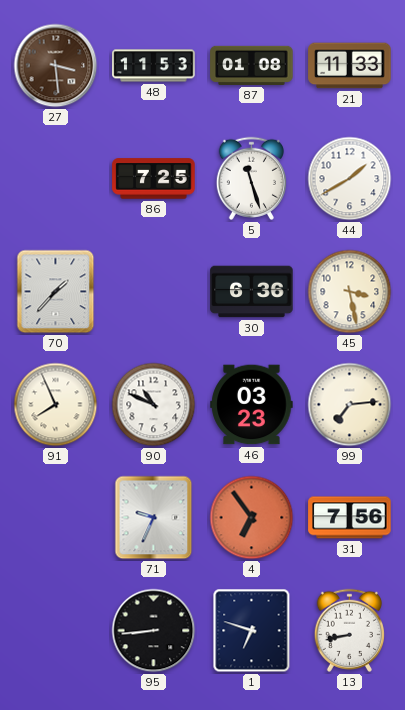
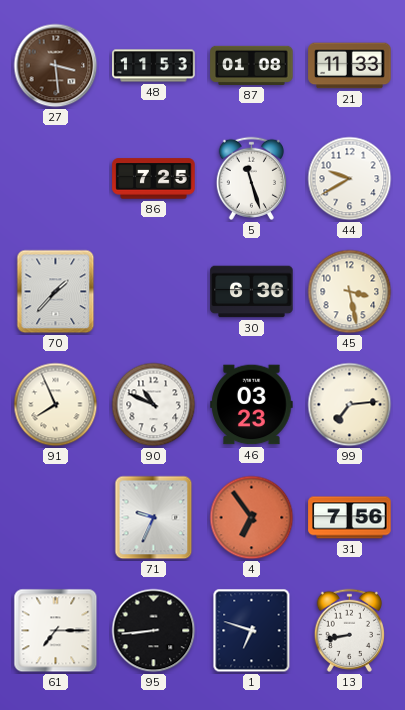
44: 1:40 -> 9:40 (350, 179)
61: none -> 7:15 (56, 631)
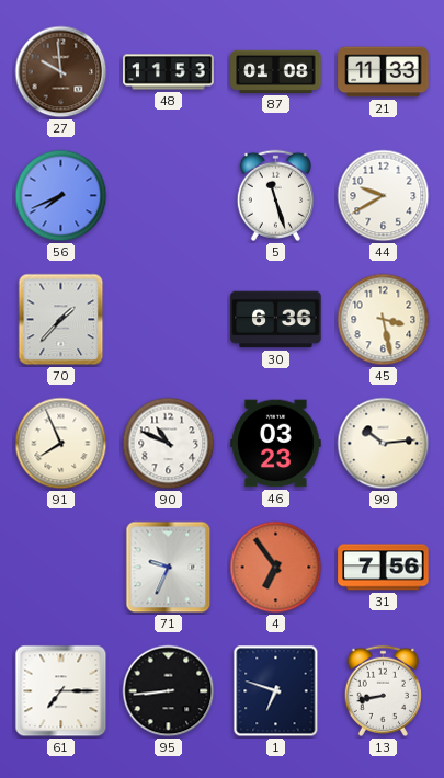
27: 3:29 -> 9:59 (61, 72)
56: none -> 7:41 (61, 196)
86: 7:25 -> none (154, 179)
99: 7:14 -> 10:14 (384, 444)
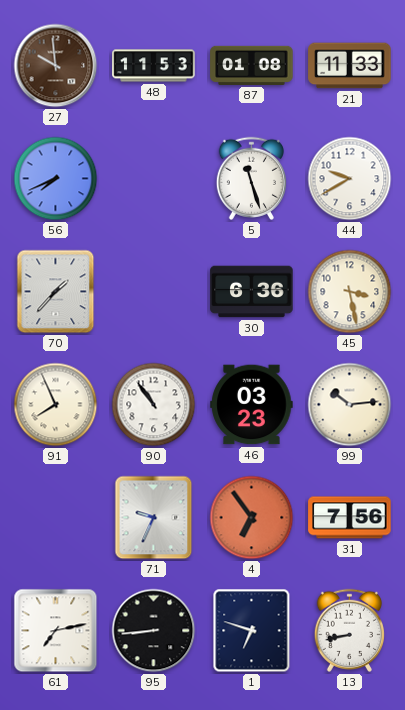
90: 10:49 -> 10:54 (154, 405)
61: 7:15 -> 7:13 (56, 631)
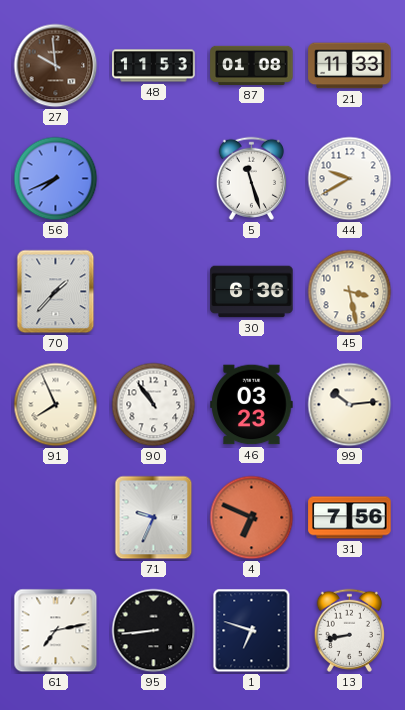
4: 6:54 -> 6:49 (252, 518)
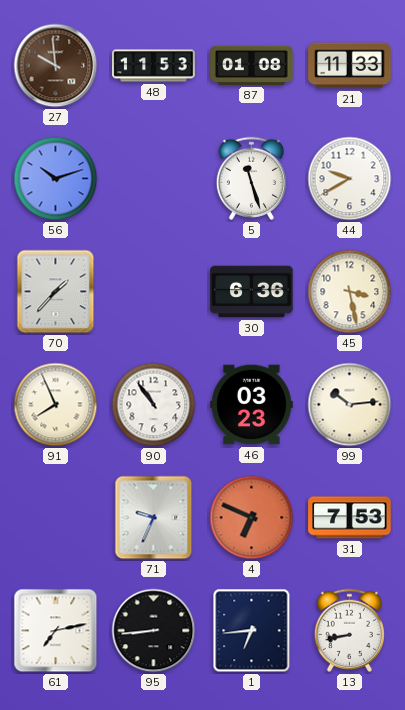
56: 7:41 -> 10:12 (56, 179)
31: 7:56 -> 7:53 (350, 518)
1: 6:48 -> 6:44 (252, 631)
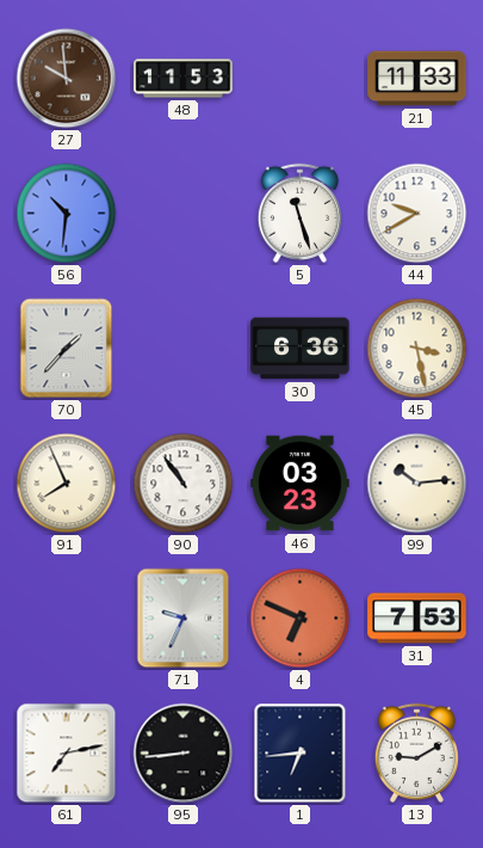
87: 01:08 -> none (252, 65)
56: 10:12 -> 10:31 (67, 214)
13: 8:43 -> 9:10 (416, 752)
